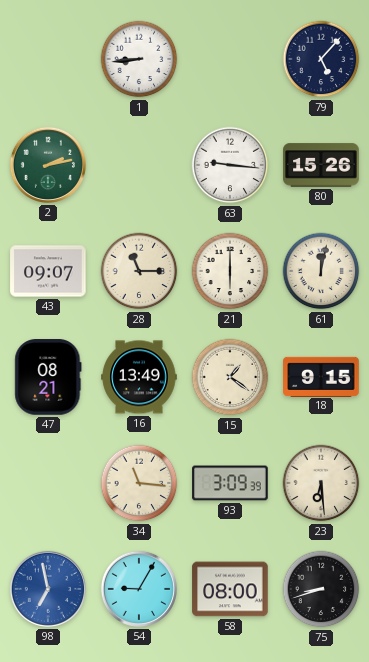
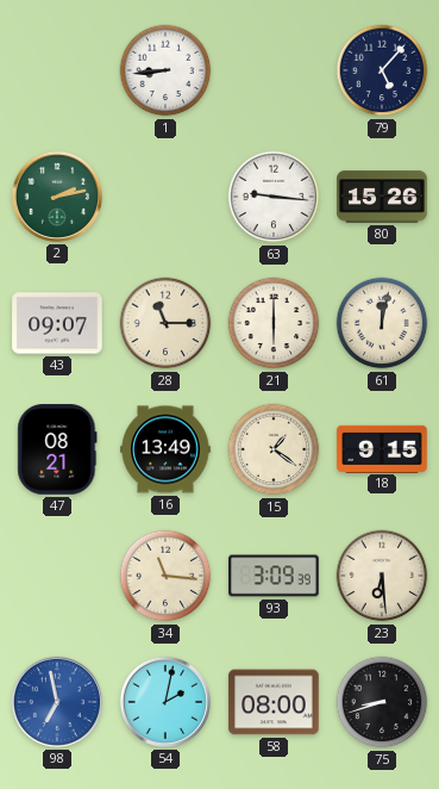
54: 9:05 -> 2:02 (165, 702)
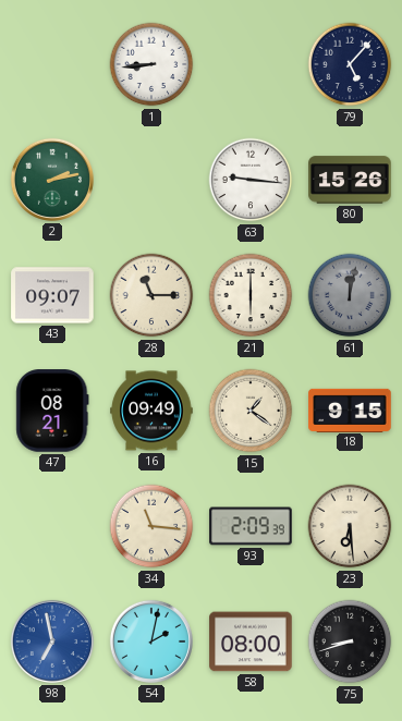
61 dial: cream -> grey (350, 295)
16: 13:49 -> 09:49 (151, 411)
93: 3:09 -> 2:09 (251, 526)
